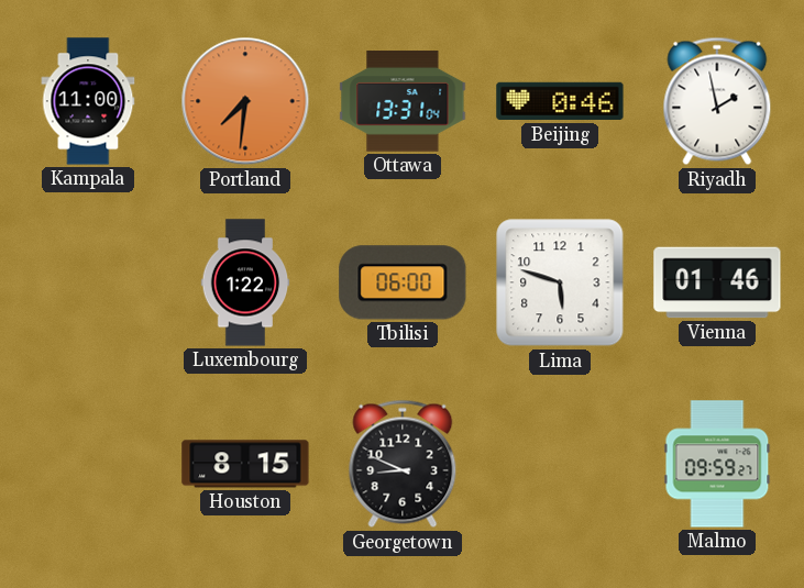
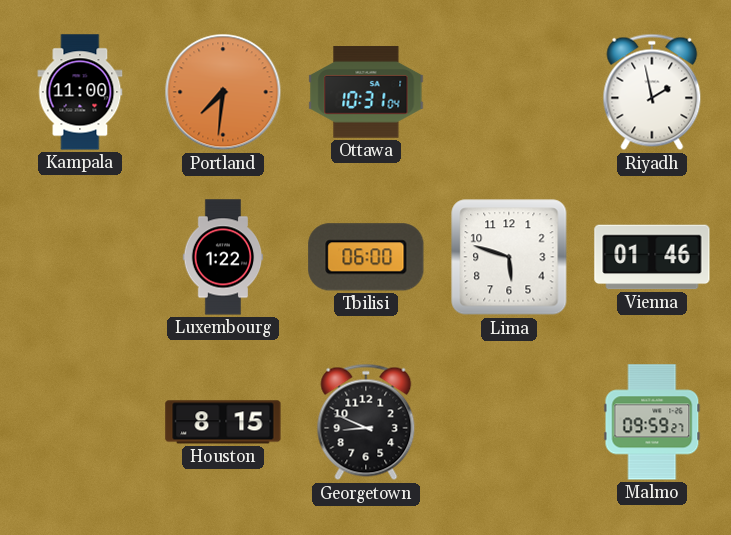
Ottawa: 13:31 -> 10:31 (366, 92)
Beijing: 0:46 -> none (560, 101)
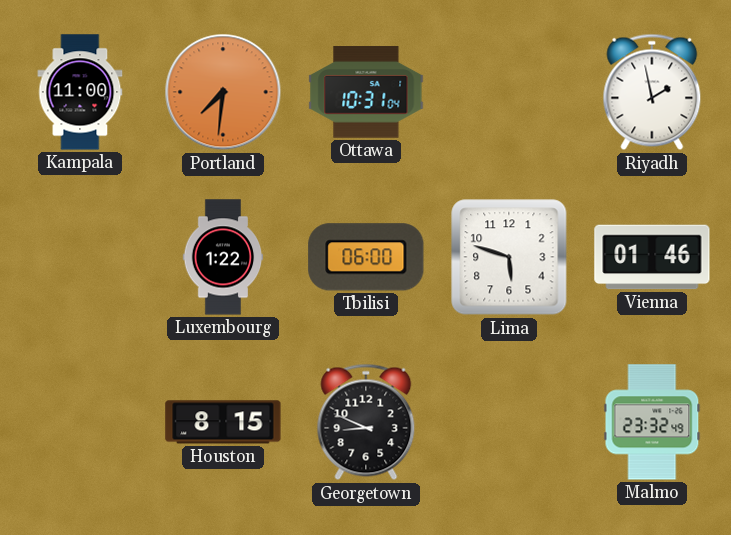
Malmo: 09:59 -> 23:32 (652, 422)
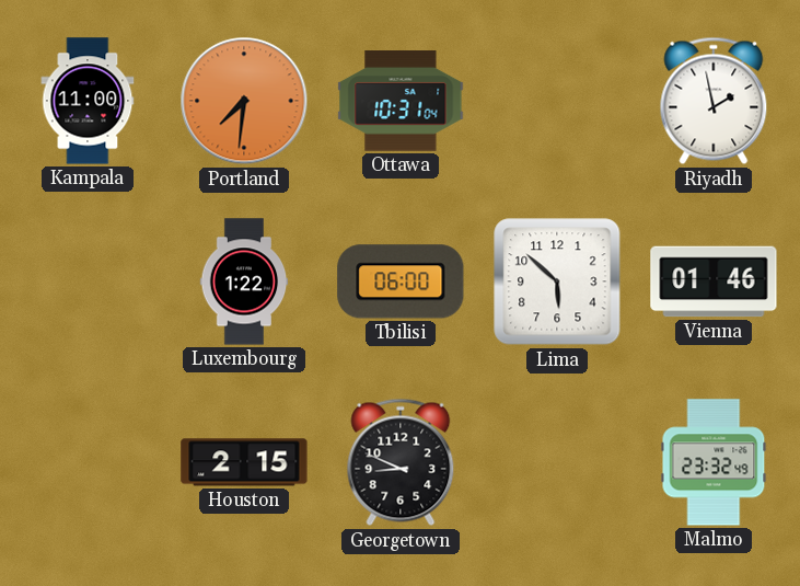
Lima: 5:48 -> 5:52 (557, 281)
Houston: 8:15 -> 2:15 (244, 462)
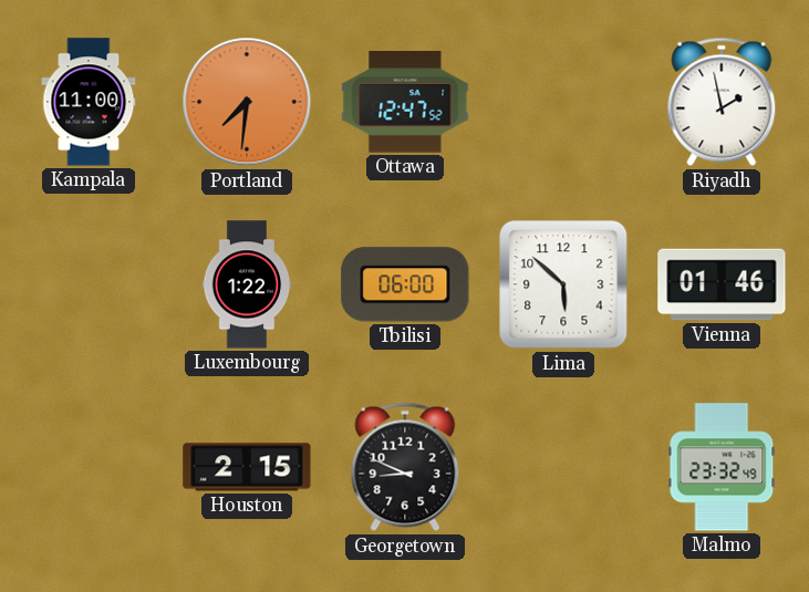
Ottawa: 10:31 -> 12:47 (405, 102)
